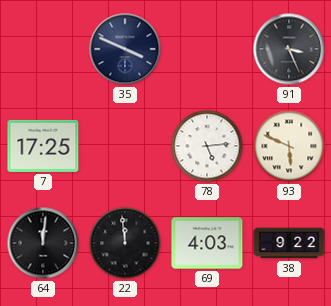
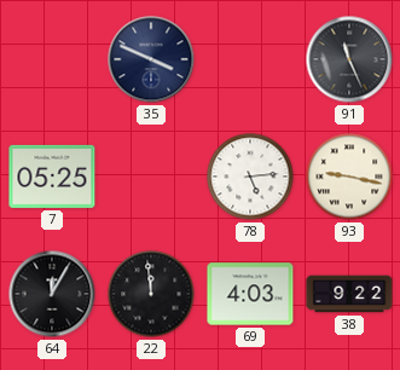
91: 3:26 -> 11:26 (349, 59)
7: 17:25 -> 05:25 (52, 177)
93: 5:49 -> 9:17 (349, 177)
64: 12:01 -> 12:05 (52, 294)
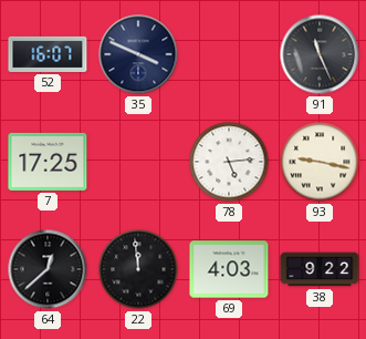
52: none -> 16:07 (48, 54)
7: 05:25 -> 17:25 (48, 162)
64: 12:05 -> 12:38 (48, 269)
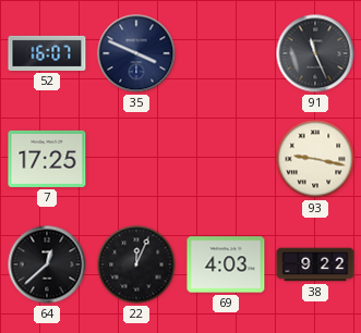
78: 5:14 -> none (229, 162)
22: 11:59 -> 12:04 (136, 264)
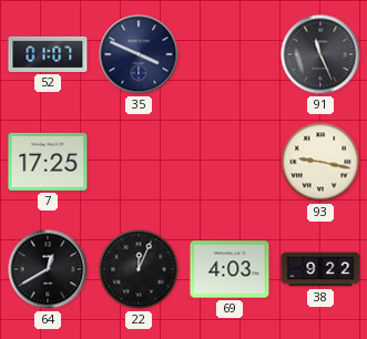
52: 16:07 -> 01:07 (48, 54)
64: 12:38 -> 12:40 (48, 269)
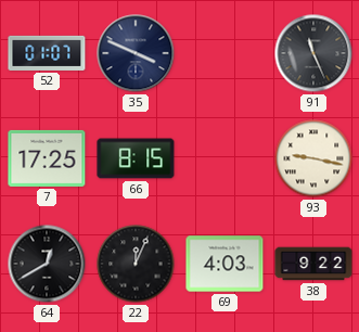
66: none -> 8:15 (136, 158)
